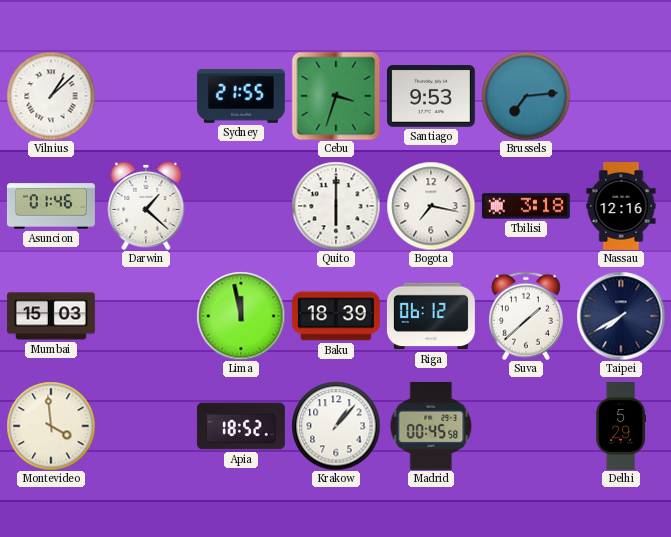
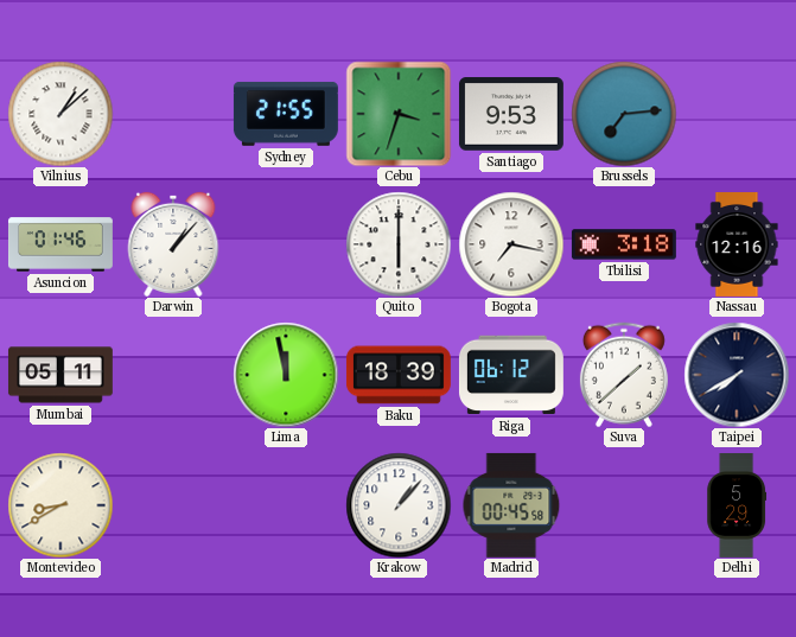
Darwin: 1:22 -> 1:07 (173, 244)
Mumbai: 15:03 -> 05:11 (61, 375)
Montevideo: 3:59 -> 8:40 (61, 505)
Apia: 18:52 -> none (241, 426)
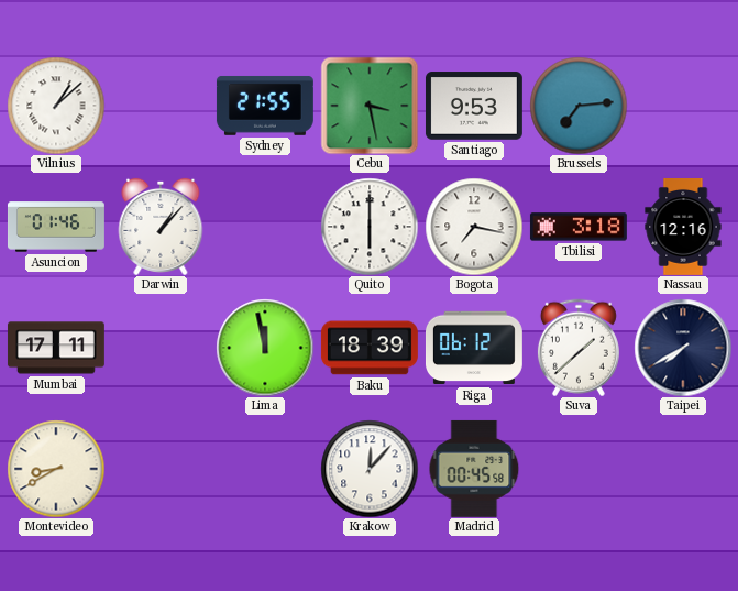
Cebu: 3:33 -> 3:28 (370, 106)
Mumbai: 05:11 -> 17:11 (56, 348)
Krakow: 1:07 -> 12:07 (370, 469)
Delhi: 5:29 -> none (737, 507)
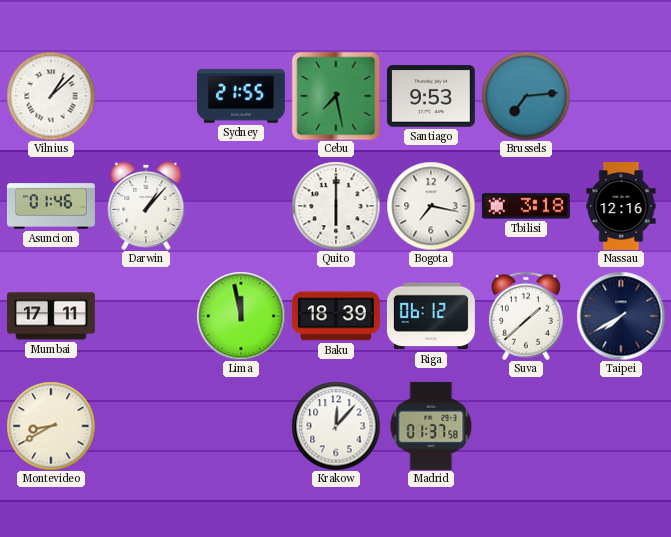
Cebu: 3:28 -> 7:28 (336, 96)
Madrid: 00:45 -> 01:37 (431, 426)
